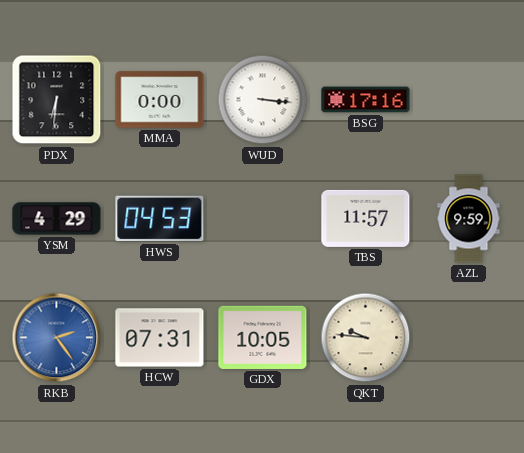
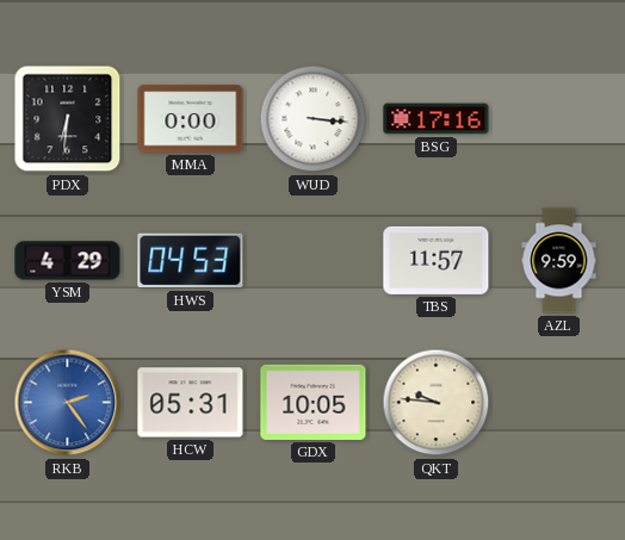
HCW: 07:31 -> 05:31 (191, 403)
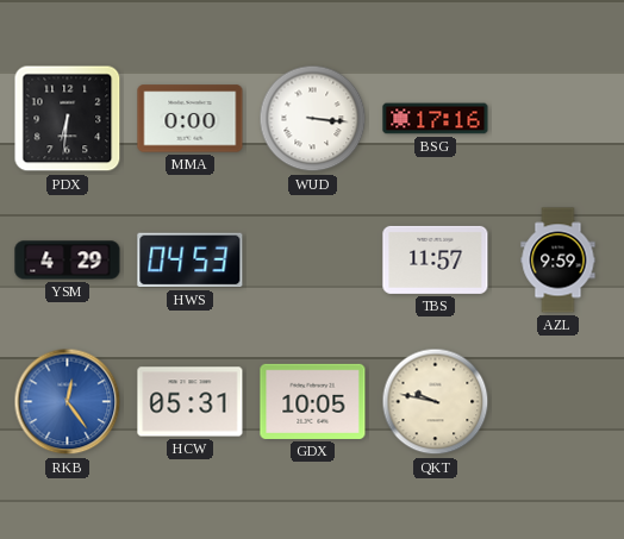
RKB: 2:24 -> 12:24 (68, 402)
QKT: 9:46 -> 9:47 (436, 402)
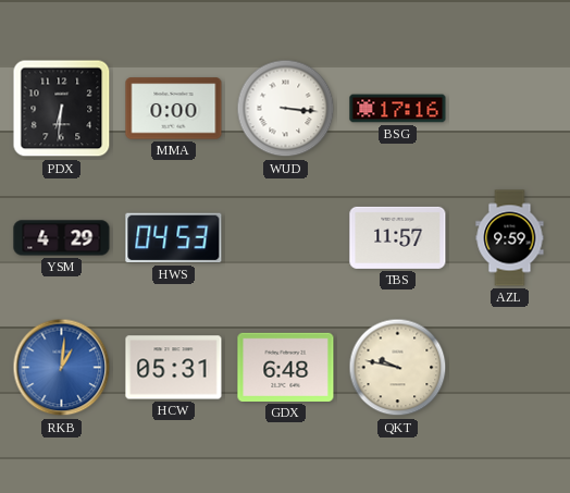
RKB: 12:24 -> 1:01 (62, 368)
GDX: 10:05 -> 6:48 (286, 367)
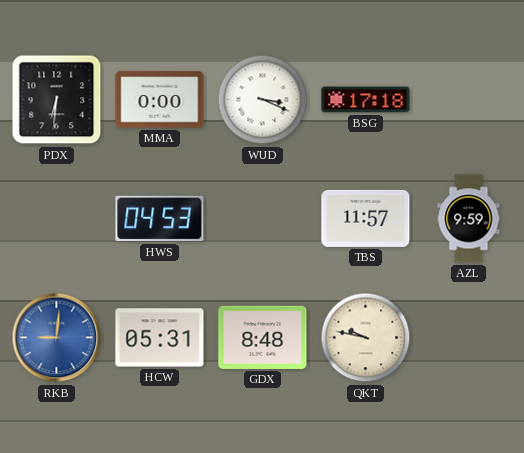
WUD: 3:16 -> 3:19 (263, 100)
BSG: 17:16 -> 17:18 (366, 100)
YSM: 4:29 -> none (62, 238)
RKB: 1:01 -> 9:01 (57, 338)
GDX: 6:48 -> 8:48 (263, 337)
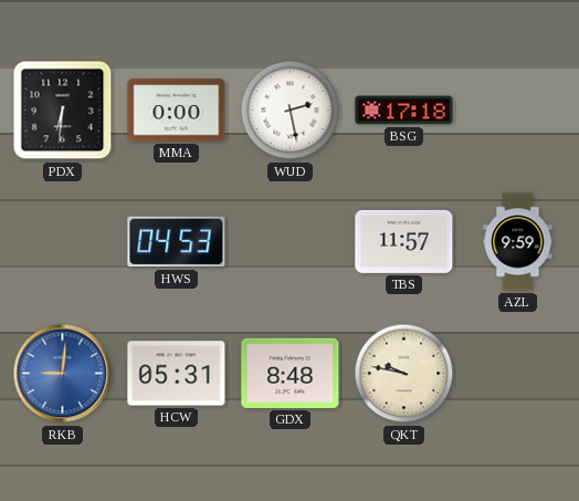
WUD: 3:19 -> 2:28 (291, 111)
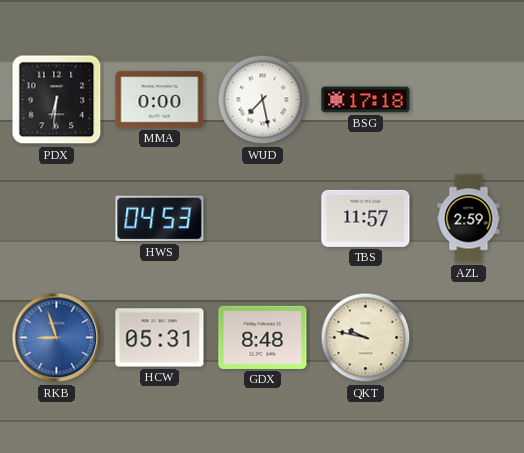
WUD: 2:28 -> 7:28 (263, 100)
AZL: 9:59 -> 2:59 (469, 219)
RKB: 9:01 -> 8:57 (57, 338)
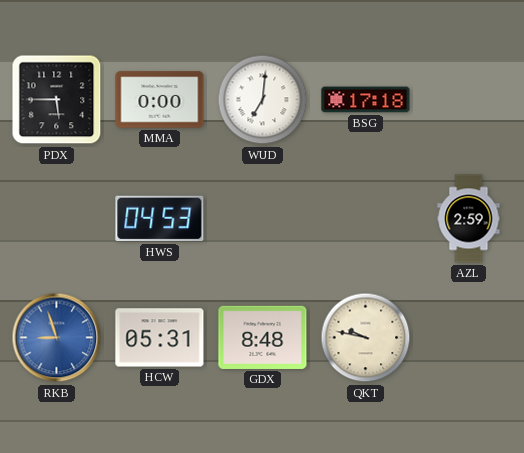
PDX: 6:31 -> 5:45 (57, 100)
WUD: 7:28 -> 7:01 (263, 100)
TBS: 11:57 -> none (366, 218)
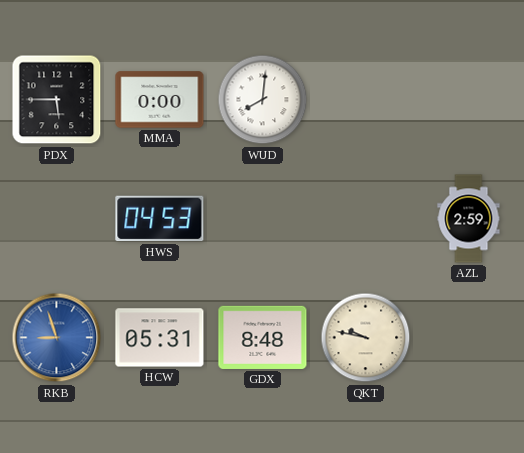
WUD: 7:01 -> 8:01 (263, 100)
BSG: 17:18 -> none (366, 100)
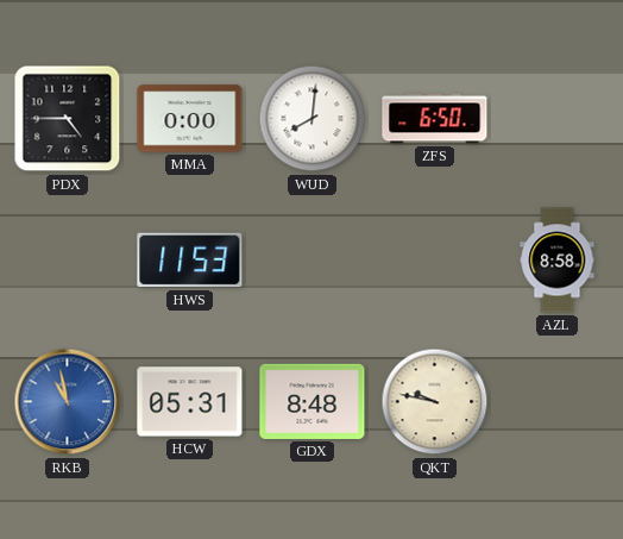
PDX: 5:45 -> 4:45 (68, 119)
ZFS: none -> 6:50 (435, 119)
HWS: 04:53 -> 11:53 (190, 261)
AZL: 2:59 -> 8:58 (558, 261)
RKB: 8:57 -> 10:58 (68, 402)
